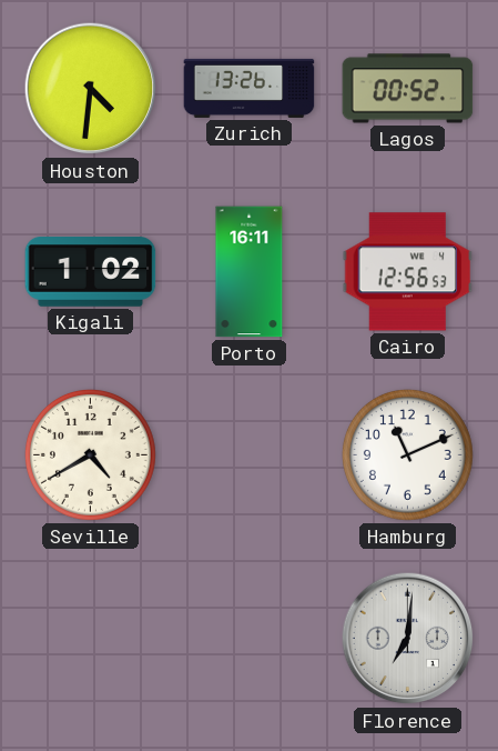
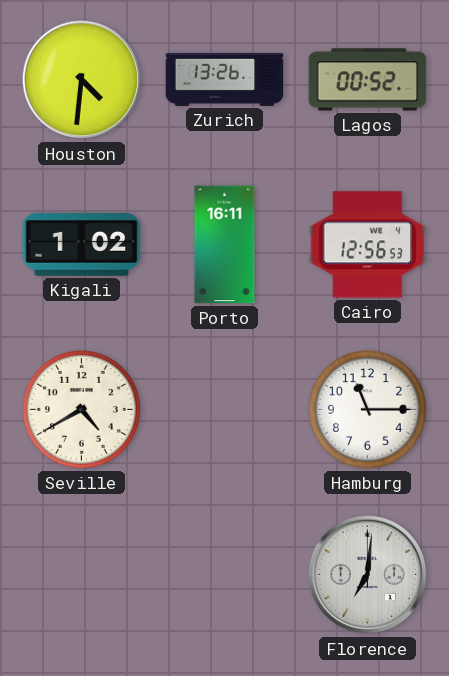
Hamburg: 11:11 -> 11:15 (367, 409)
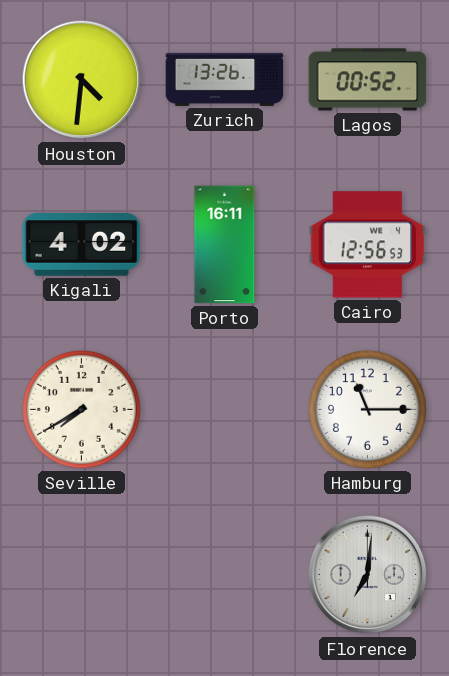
Kigali: 1:02 -> 4:02 (82, 245)
Seville: 4:40 -> 7:40 (81, 409)
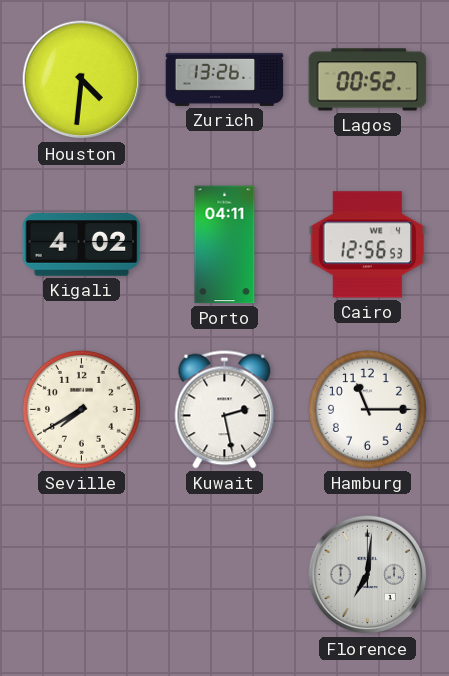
Porto: 16:11 -> 04:11 (225, 245)
Kuwait: none -> 2:28 (225, 410)
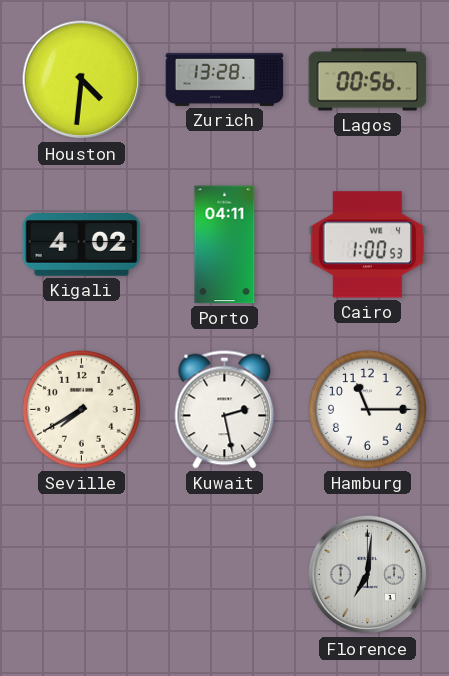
Zurich: 13:26 -> 13:28 (225, 79)
Lagos: 00:52 -> 00:56 (368, 80)
Cairo: 12:56 -> 1:00 (368, 245)
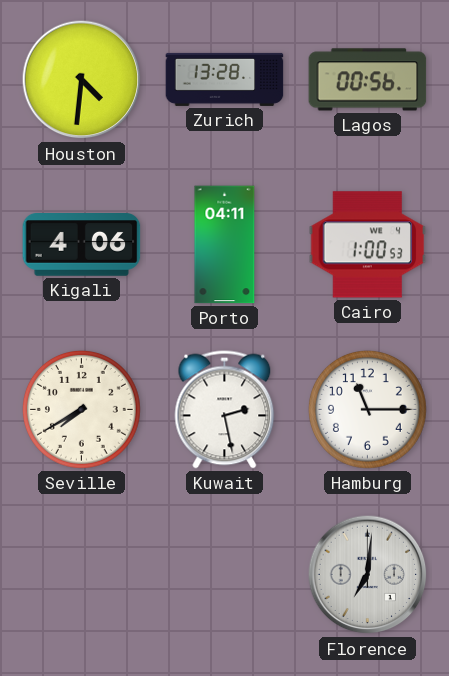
Kigali: 4:02 -> 4:06 (82, 245)
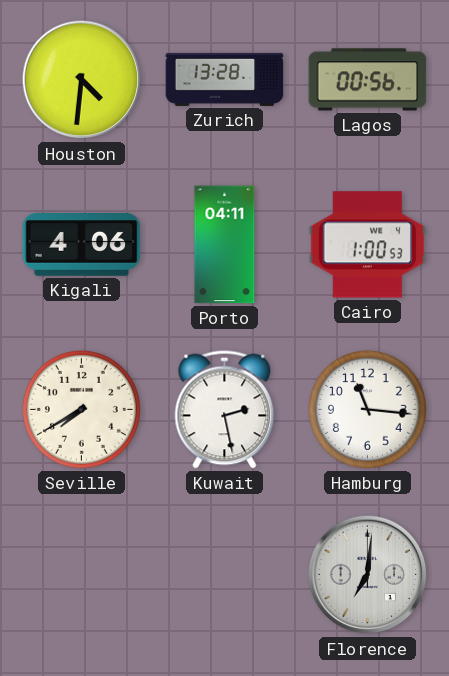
Hamburg: 11:15 -> 11:16 (367, 409)
